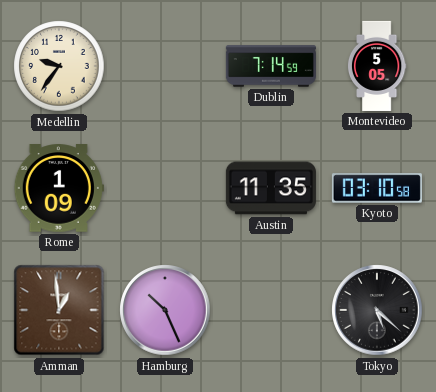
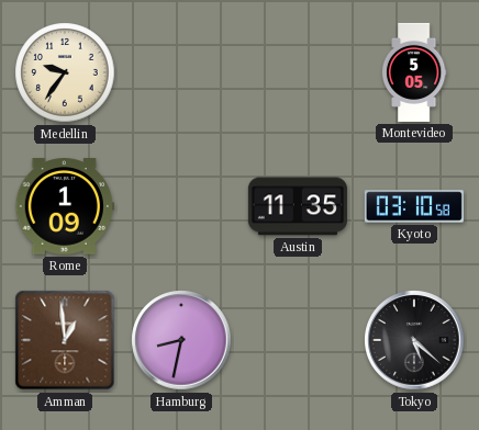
Dublin: 7:14 -> none (271, 66)
Hamburg: 10:26 -> 8:32 (181, 340)
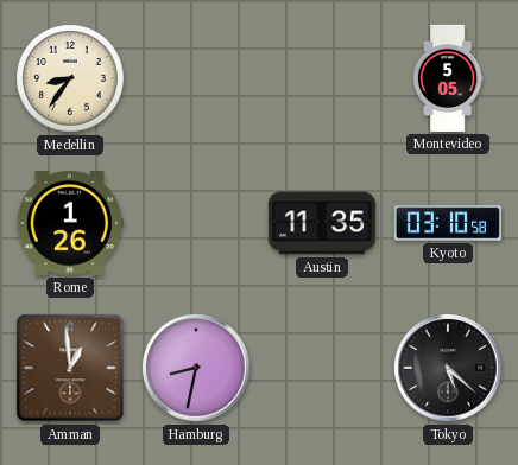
Medellin: 9:36 -> 8:36 (70, 78)
Rome: 1:09 -> 1:26 (70, 223)
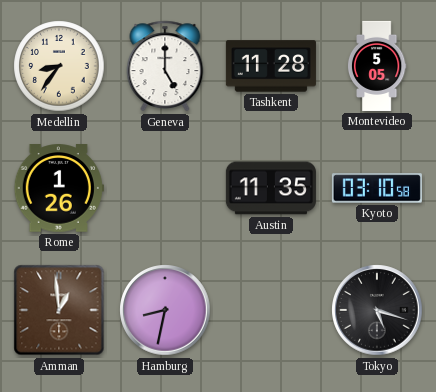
Geneva: none -> 5:00 (165, 66)
Tashkent: none -> 11:28 (271, 66)
Tokyo: 5:22 -> 5:18 (377, 310)
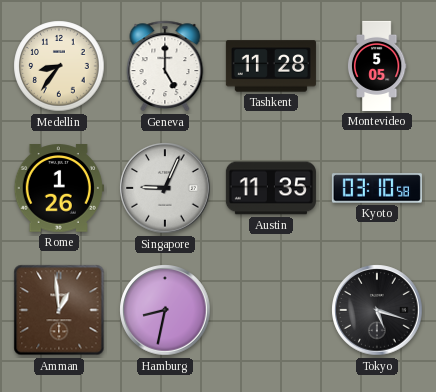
Singapore: none -> 9:04 (165, 188)
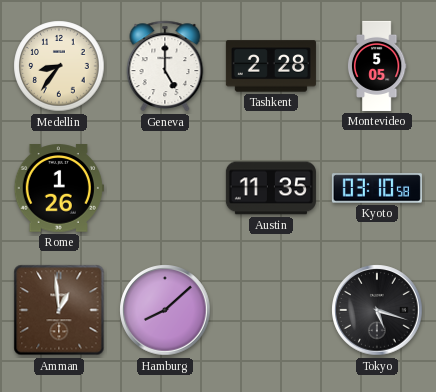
Tashkent: 11:28 -> 2:28 (271, 66)
Singapore: 9:04 -> none (165, 188)
Hamburg: 8:32 -> 8:08 (165, 310)
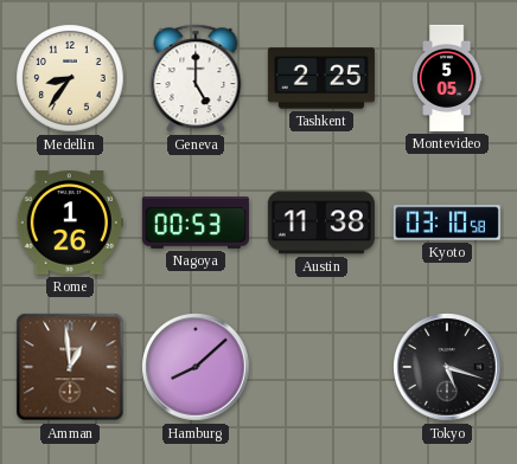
Tashkent: 2:28 -> 2:25 (321, 78)
Nagoya: none -> 00:53 (196, 223)
Austin: 11:35 -> 11:38 (321, 223)
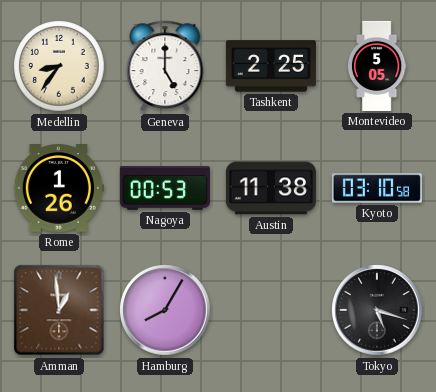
Hamburg: 8:08 -> 8:05 (165, 310)
